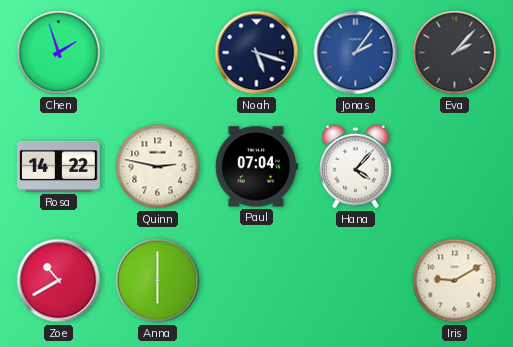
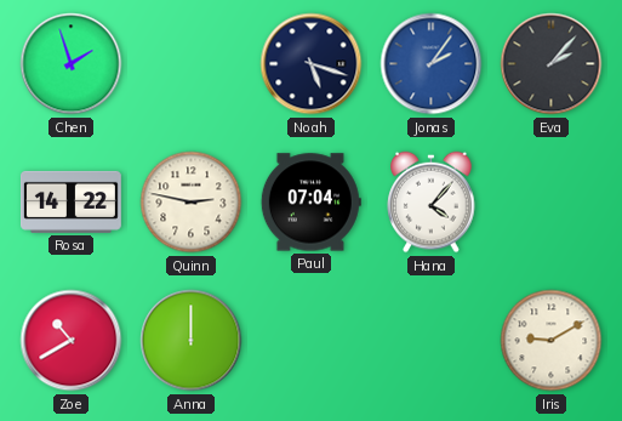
Anna: 6:00 -> 12:00 (192, 341)
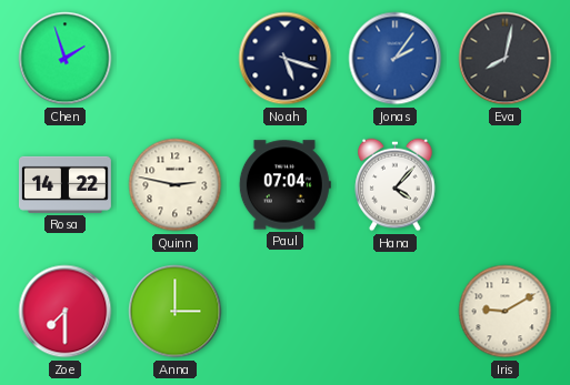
Eva: 2:07 -> 8:02 (506, 59)
Zoe: 10:40 -> 7:30 (66, 312)
Anna: 12:00 -> 3:00 (176, 312)
